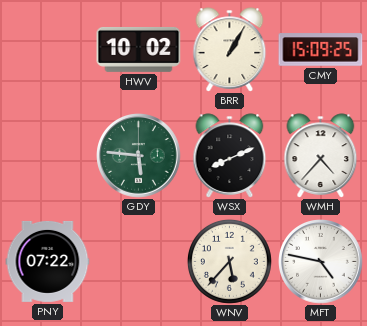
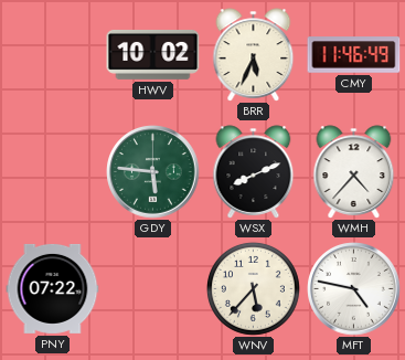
BRR: 1:05 -> 5:34 (254, 55)
CMY: 15:09 -> 11:46 (354, 55)
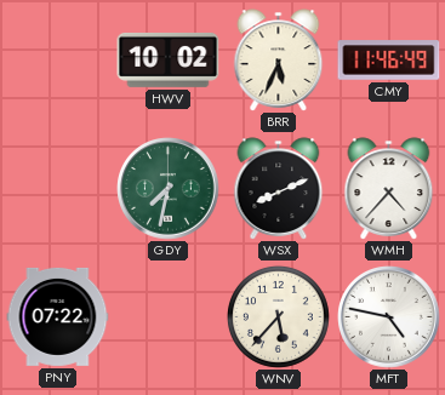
GDY: 5:46 -> 7:32 (169, 189)
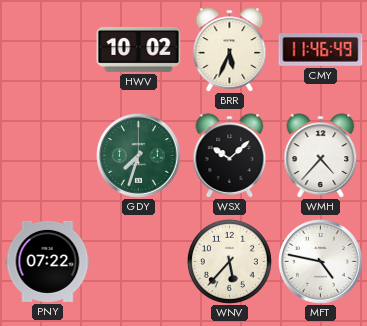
GDY: 7:32 -> 7:33 (139, 156)
WSX: 8:11 -> 10:08 (230, 156)
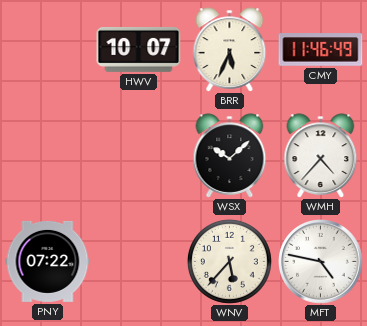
HWV: 10:02 -> 10:07 (139, 49)
GDY: 7:33 -> none (139, 156)
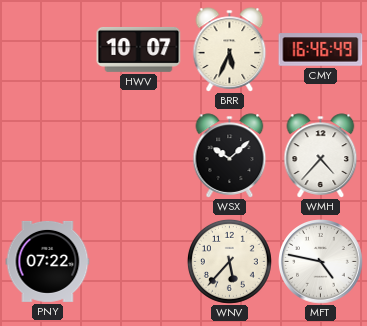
CMY: 11:46 -> 16:46 (321, 50)
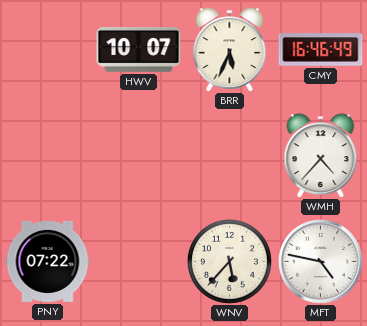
WSX: 10:08 -> none (230, 156)
